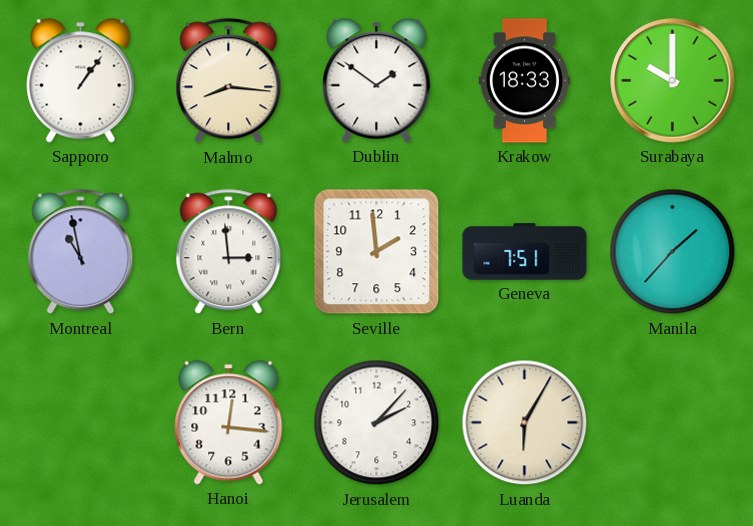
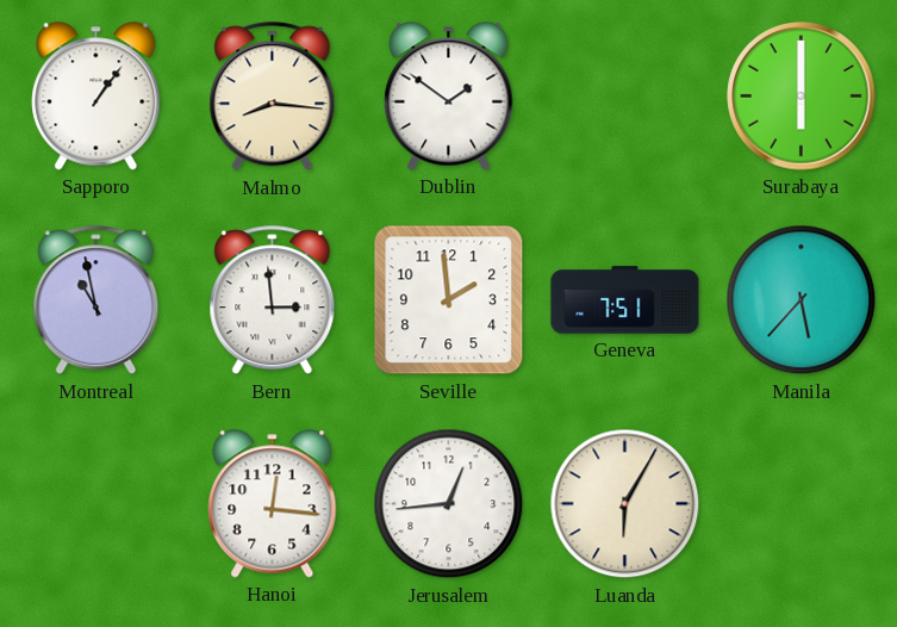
Krakow: 18:33 -> none (524, 81)
Surabaya: 10:00 -> 6:00 (802, 97)
Manila: 1:37 -> 5:37 (802, 300)
Jerusalem: 2:07 -> 12:44 (449, 504)
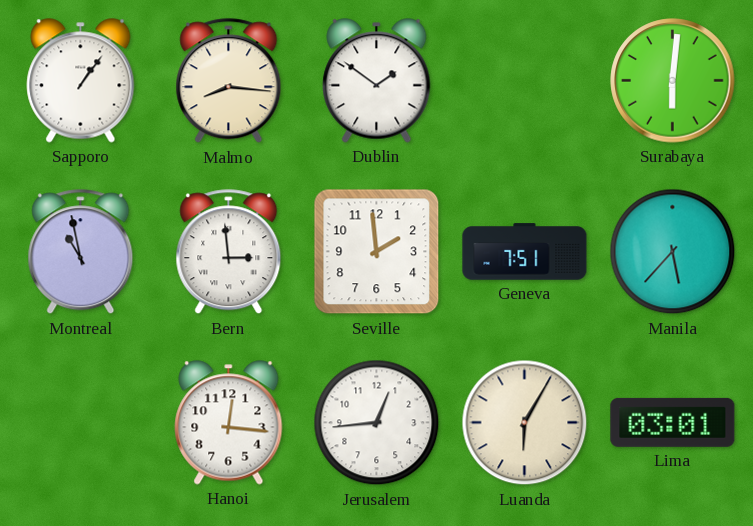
Surabaya: 6:00 -> 6:01 (673, 81)
Lima: none -> 03:01 (673, 422)
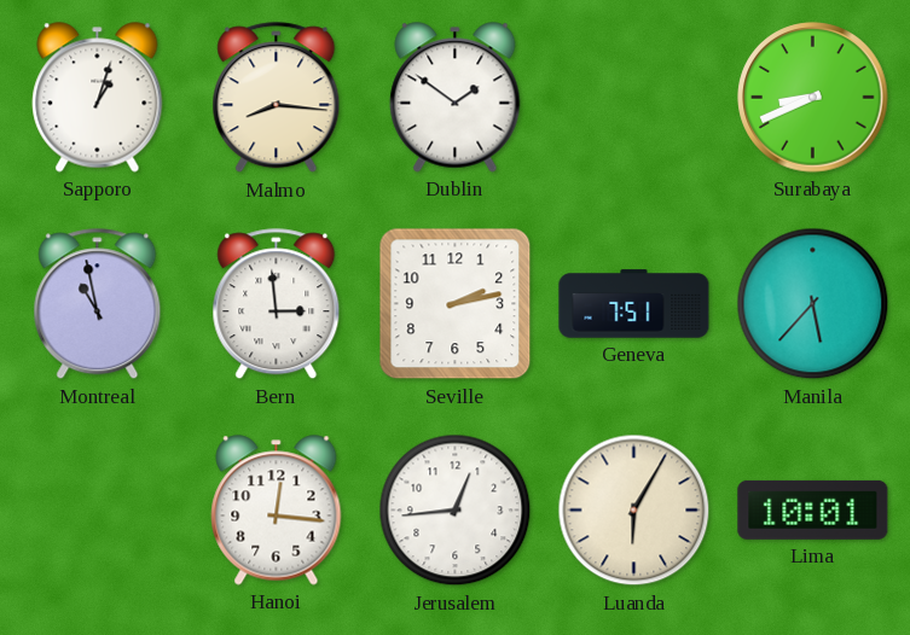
Sapporo: 1:06 -> 1:03 (98, 98)
Surabaya: 6:01 -> 8:41 (813, 98)
Seville: 1:59 -> 2:13 (456, 304)
Lima: 03:01 -> 10:01 (813, 509)
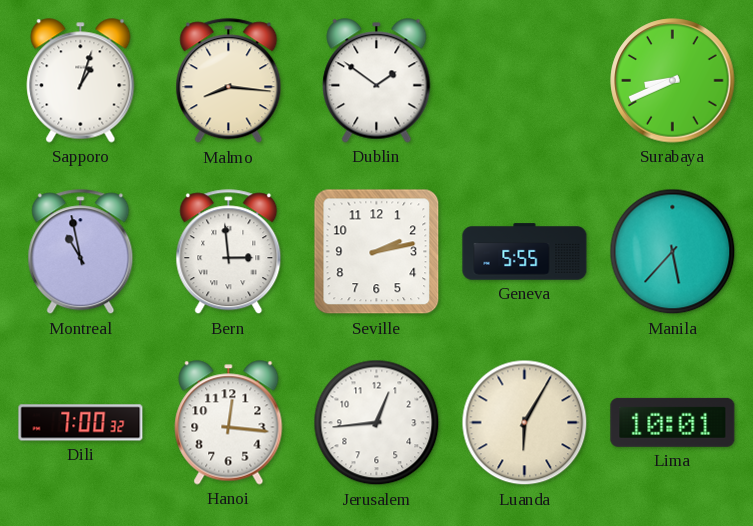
Geneva: 7:51 -> 5:55 (525, 252)
Dili: none -> 7:00 (81, 423)
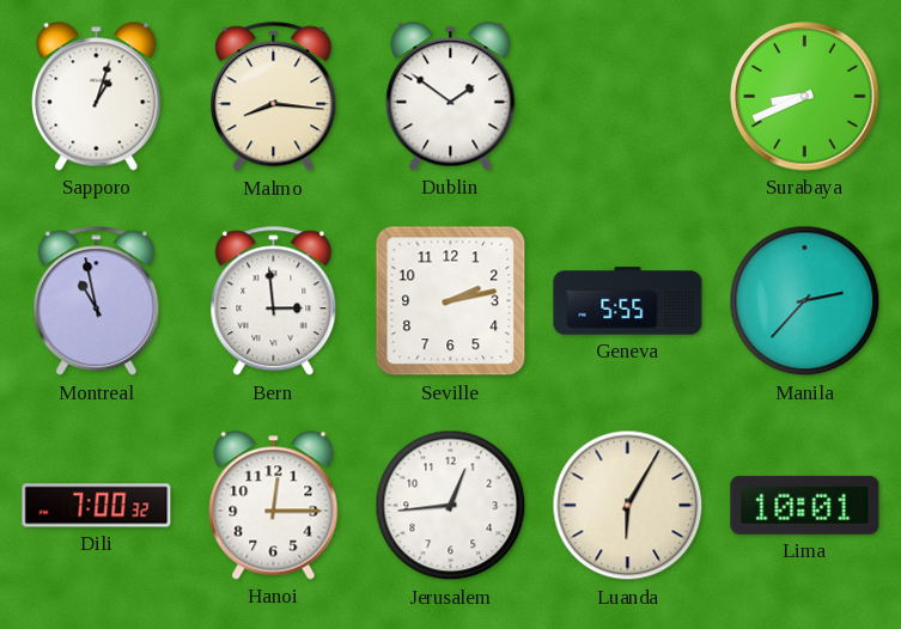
Manila: 5:37 -> 2:37 (805, 301)
Hanoi: 12:16 -> 12:15 (274, 506)
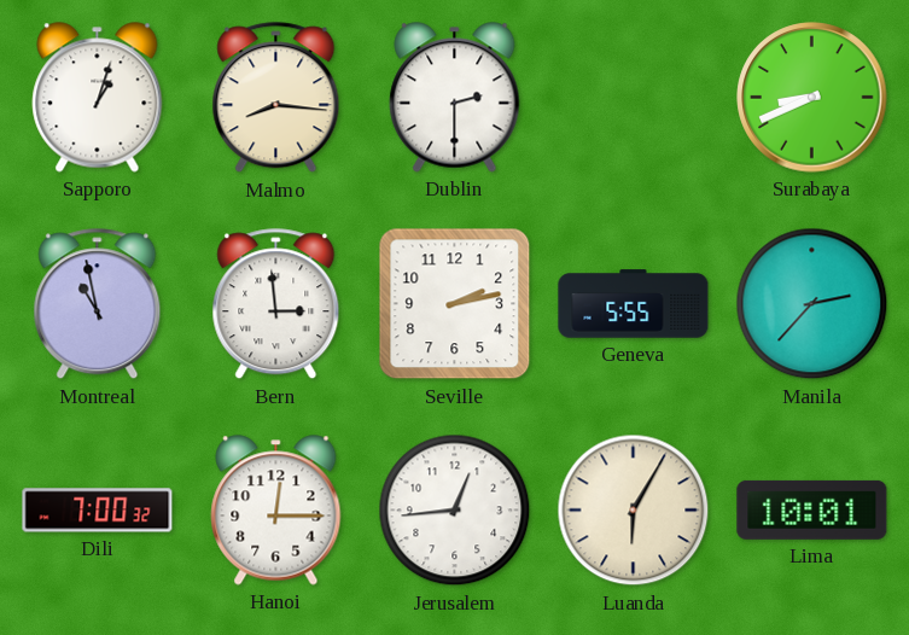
Dublin: 1:51 -> 2:30 (455, 98)
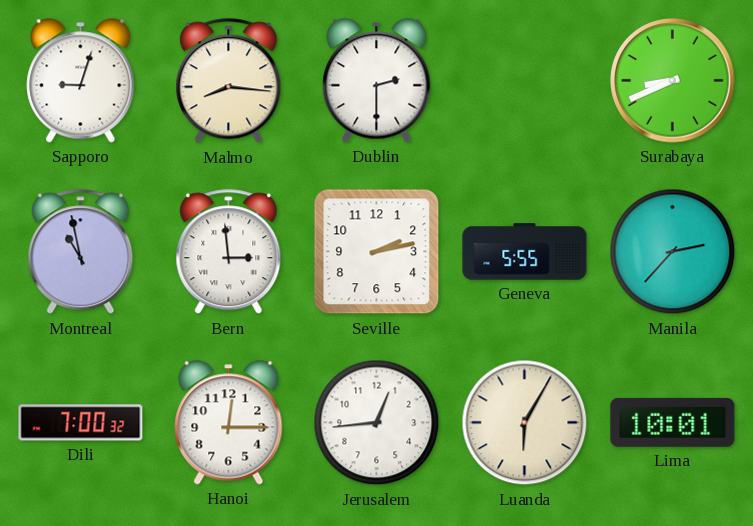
Sapporo: 1:03 -> 9:03 (81, 81)
